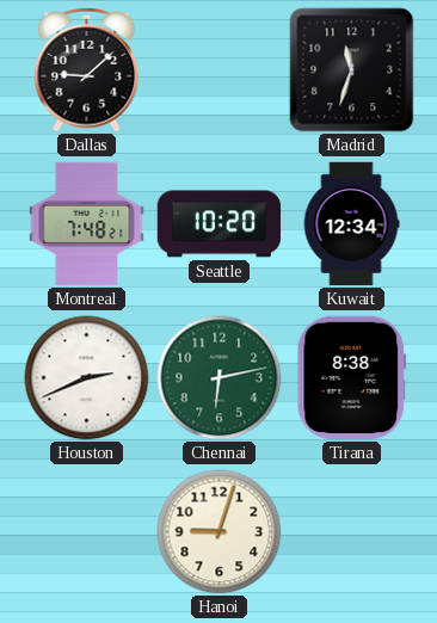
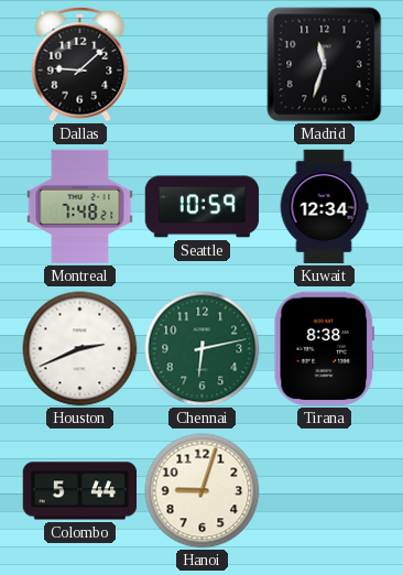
Seattle: 10:20 -> 10:59 (203, 207)
Colombo: none -> 5:44 (80, 491)
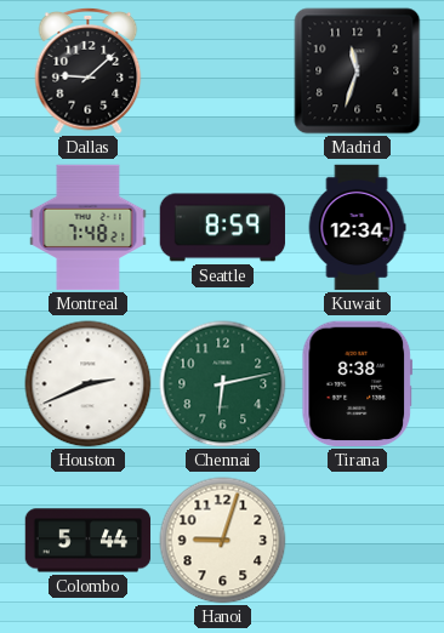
Seattle: 10:59 -> 8:59 (223, 228)
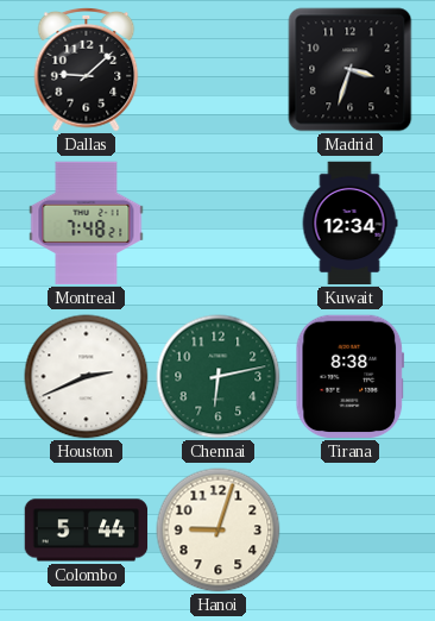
Madrid: 11:33 -> 3:33 (351, 70)
Seattle: 8:59 -> none (223, 228)
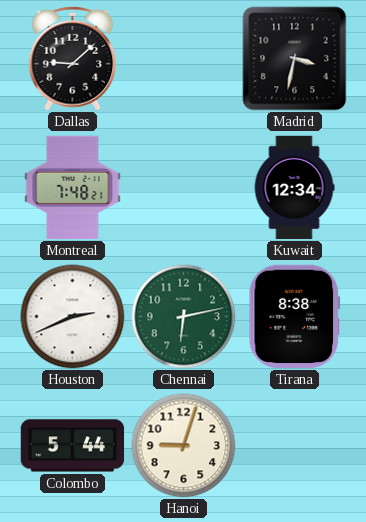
Madrid: 3:33 -> 3:32 (295, 59)
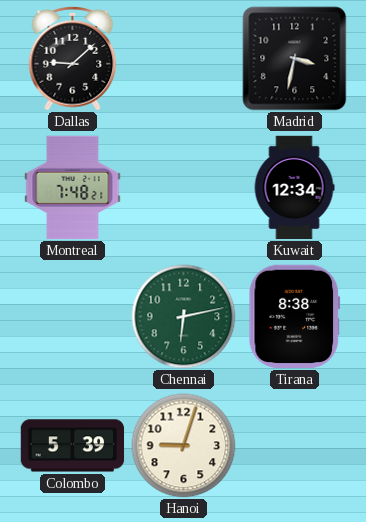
Houston: 2:41 -> none (73, 317)
Colombo: 5:44 -> 5:39 (73, 446)
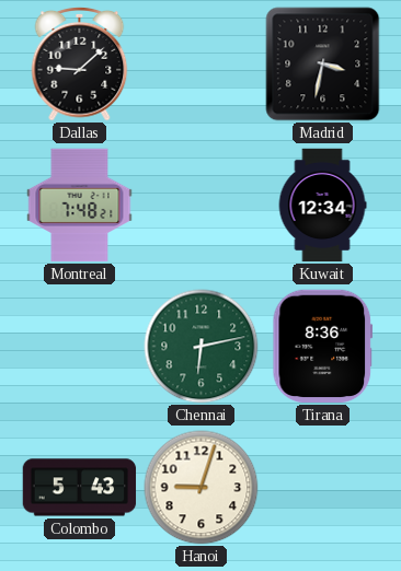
Tirana: 8:38 -> 8:36 (323, 347)
Colombo: 5:39 -> 5:43 (80, 488)
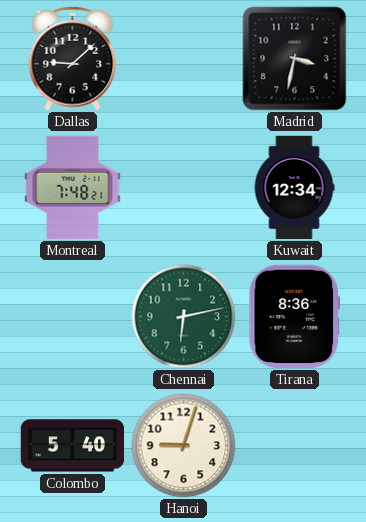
Colombo: 5:43 -> 5:40 (73, 446)
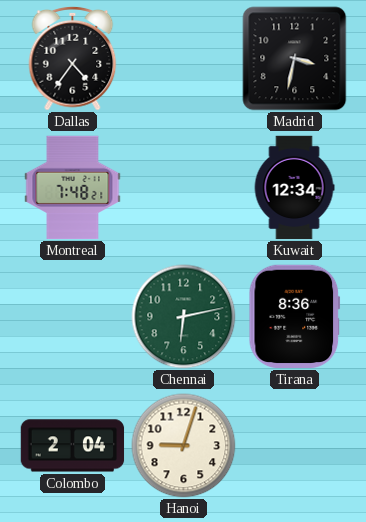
Dallas: 9:08 -> 4:36 (73, 58)
Colombo: 5:40 -> 2:04 (73, 446)
